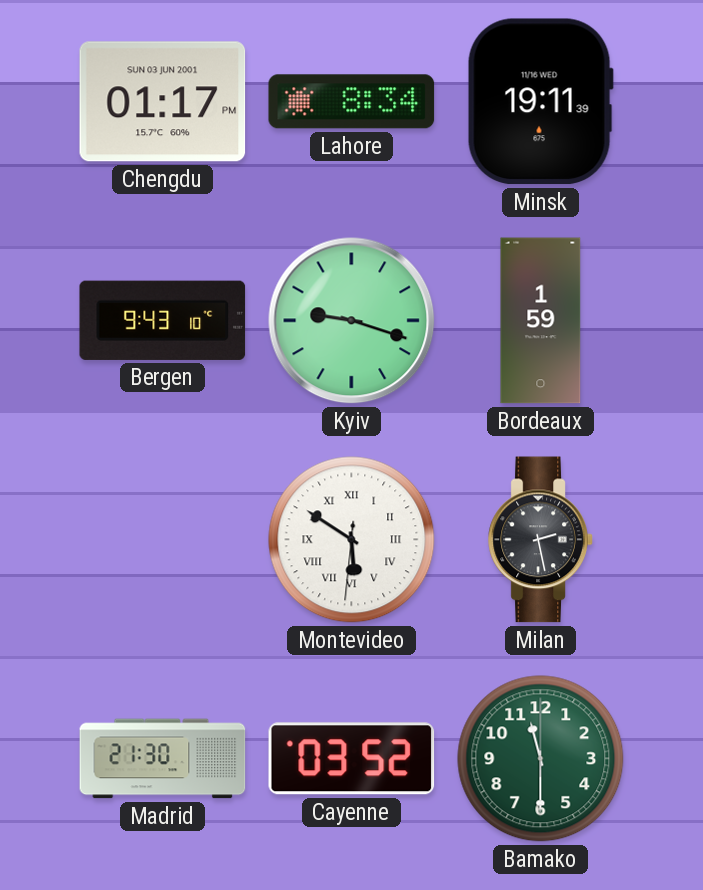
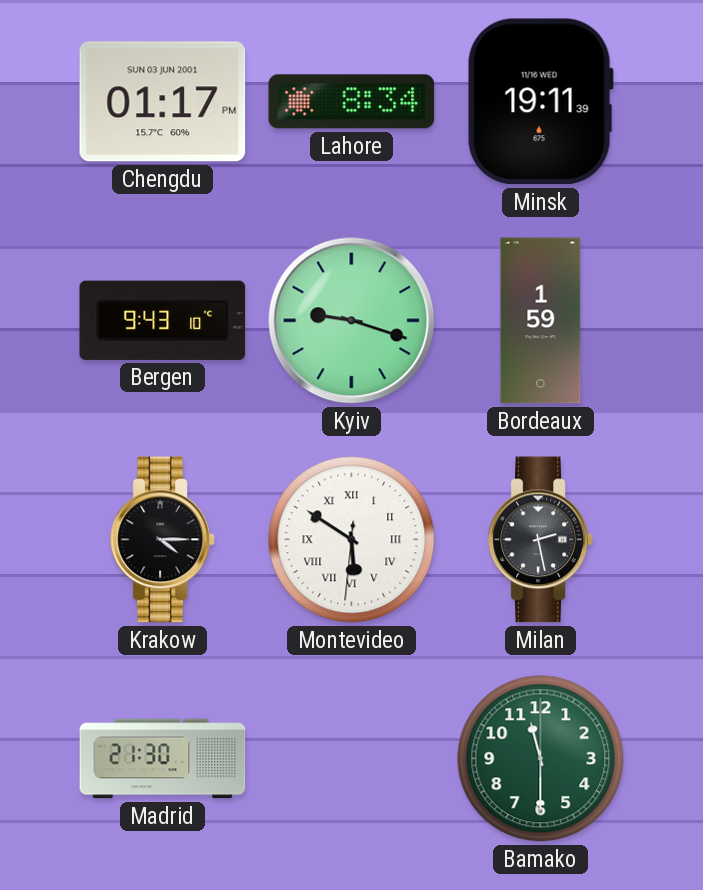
Krakow: none -> 4:15 (163, 540)
Cayenne: 03:52 -> none (352, 759)
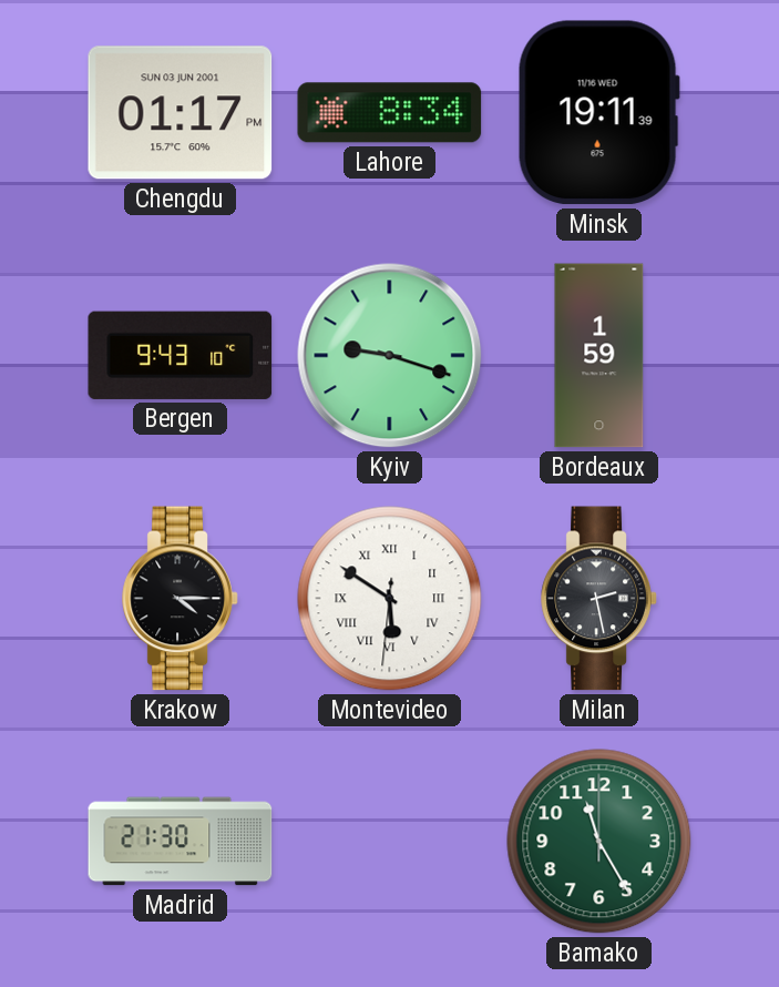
Bamako: 11:30 -> 11:25 (599, 842)
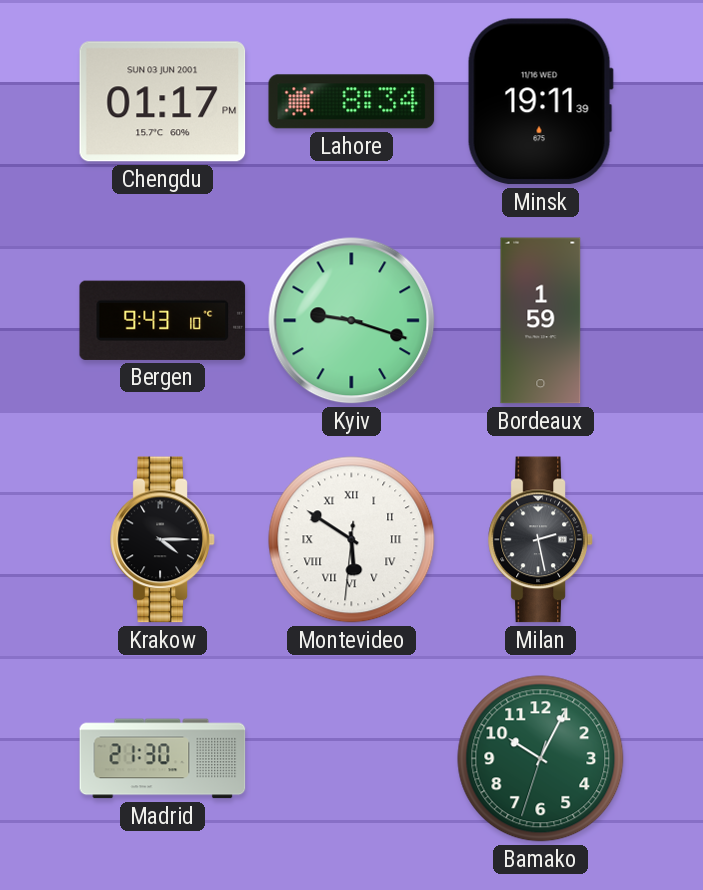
Bamako: 11:25 -> 10:04 (541, 759)
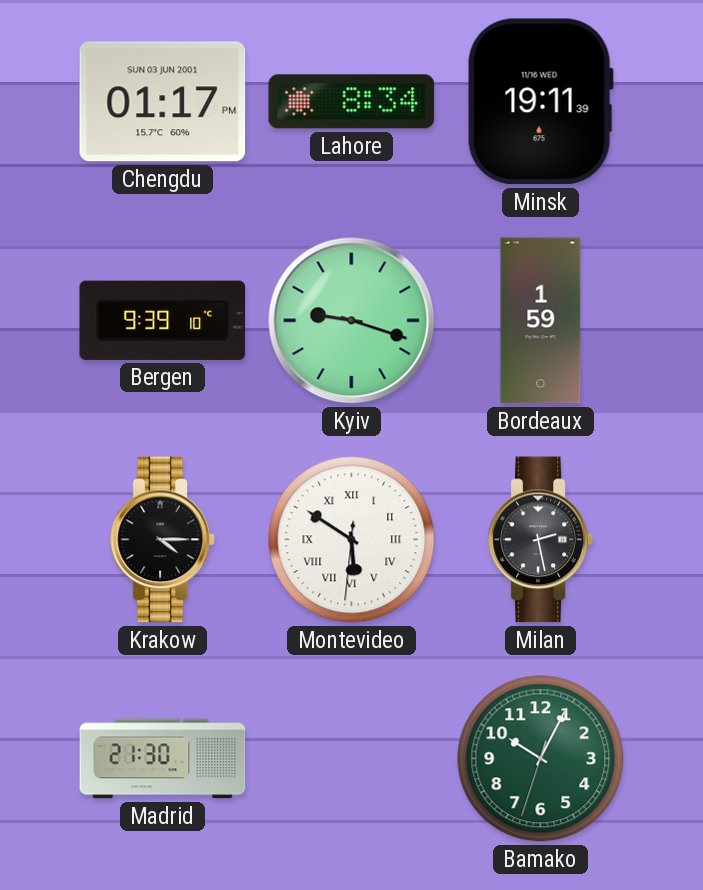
Bergen: 9:43 -> 9:39 (163, 320)
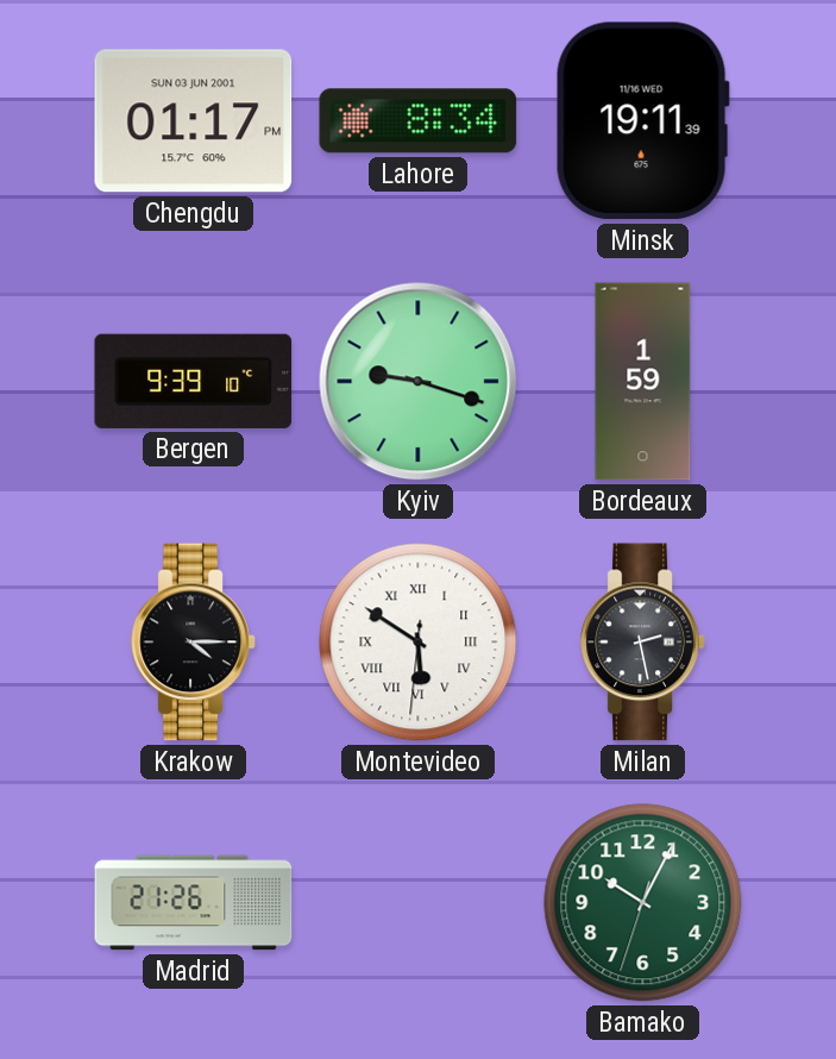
Madrid: 21:30 -> 21:26 (194, 903)
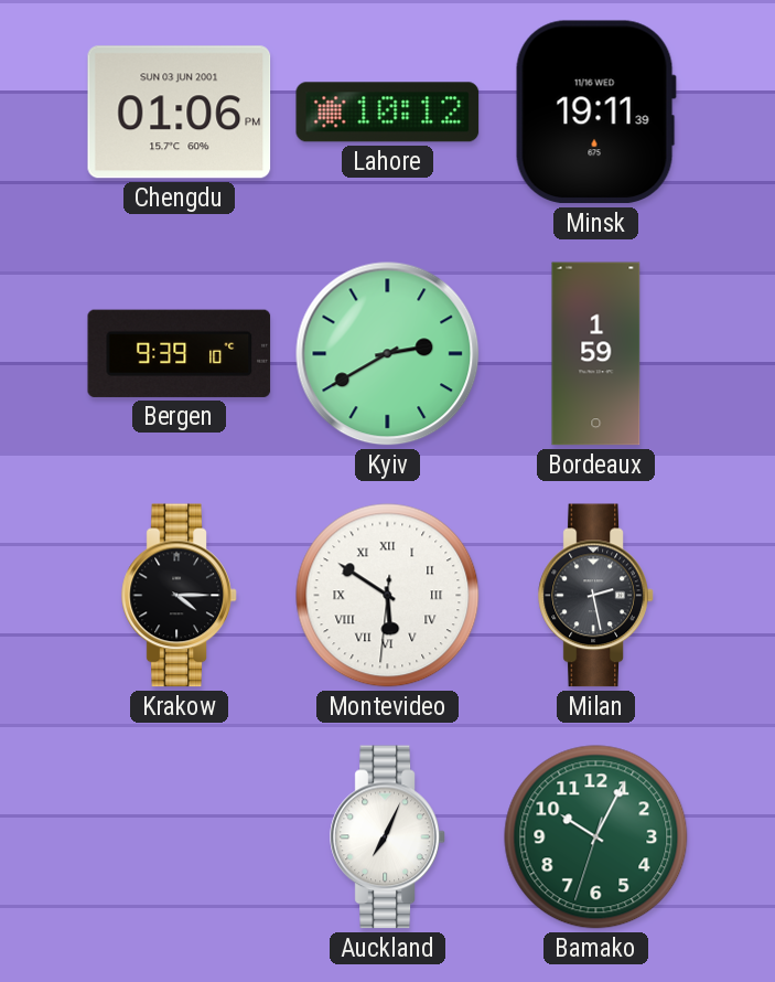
Chengdu: 01:17 -> 01:06 (180, 113)
Lahore: 8:34 -> 10:12 (388, 113)
Kyiv: 9:18 -> 2:40 (388, 354)
Madrid: 21:26 -> none (194, 903)
Auckland: none -> 7:04 (388, 837)
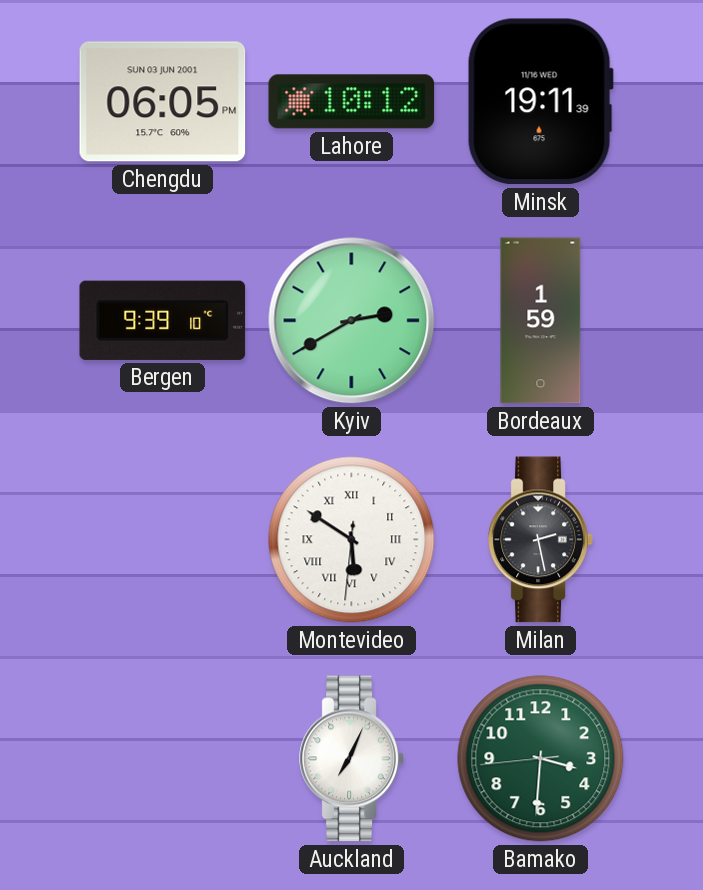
Chengdu: 01:06 -> 06:05 (163, 102)
Krakow: 4:15 -> none (180, 596)
Bamako: 10:04 -> 3:30 (541, 759)
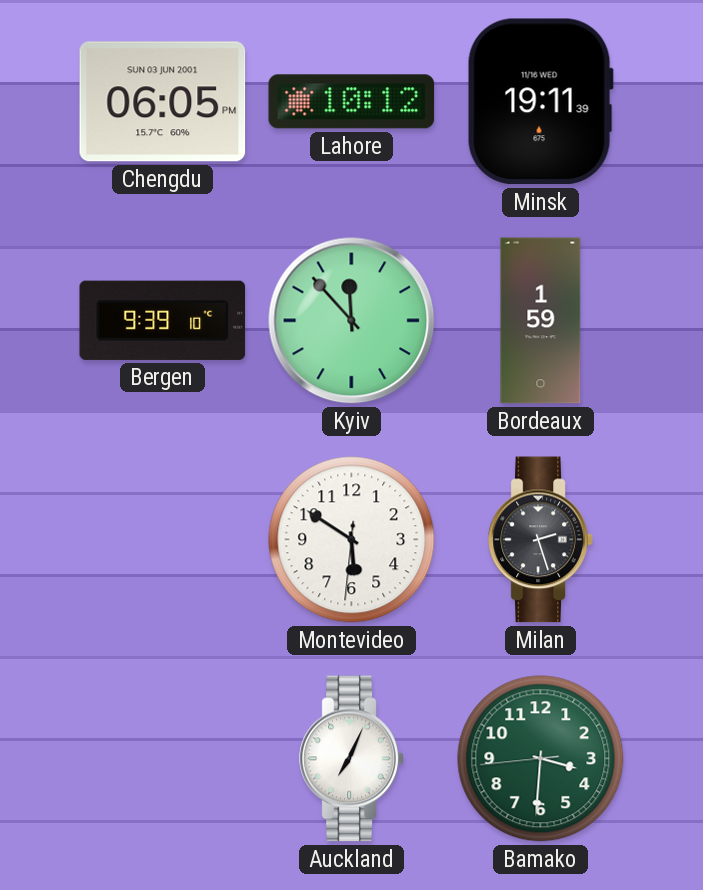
Kyiv: 2:40 -> 11:53 (352, 321)
Montevideo numerals: Roman -> Arabic (352, 540)
Milan: 2:28 -> 2:27 (541, 540)
